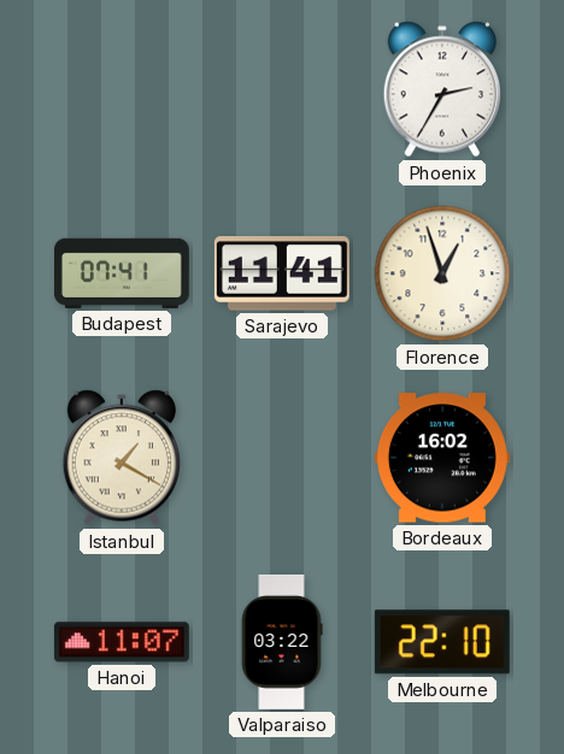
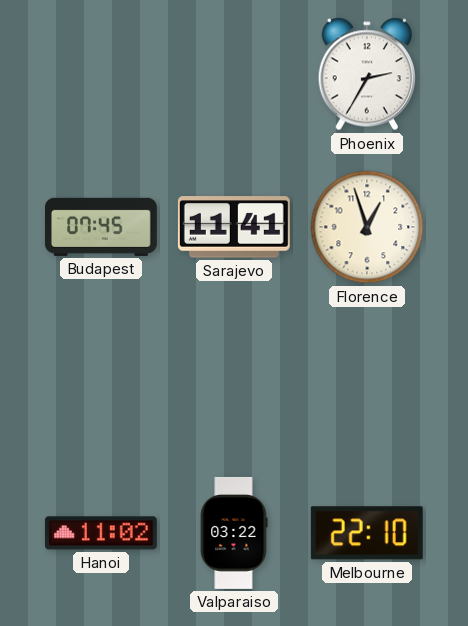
Budapest: 07:41 -> 07:45 (101, 227)
Istanbul: 1:20 -> none (122, 458)
Bordeaux: 16:02 -> none (442, 458)
Hanoi: 11:07 -> 11:02 (101, 533)
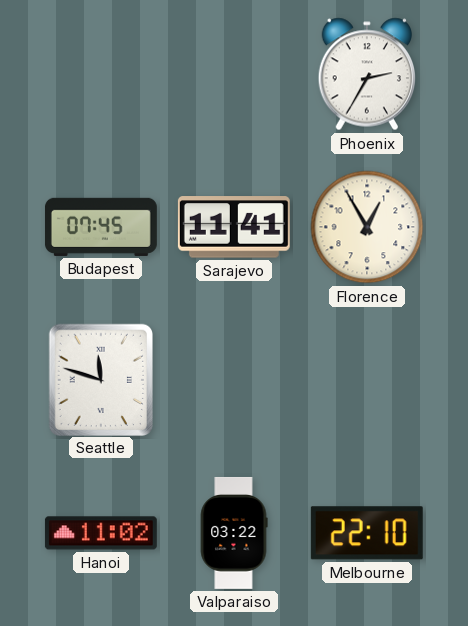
Florence: 12:57 -> 12:55 (367, 227)
Seattle: none -> 11:48 (100, 379)
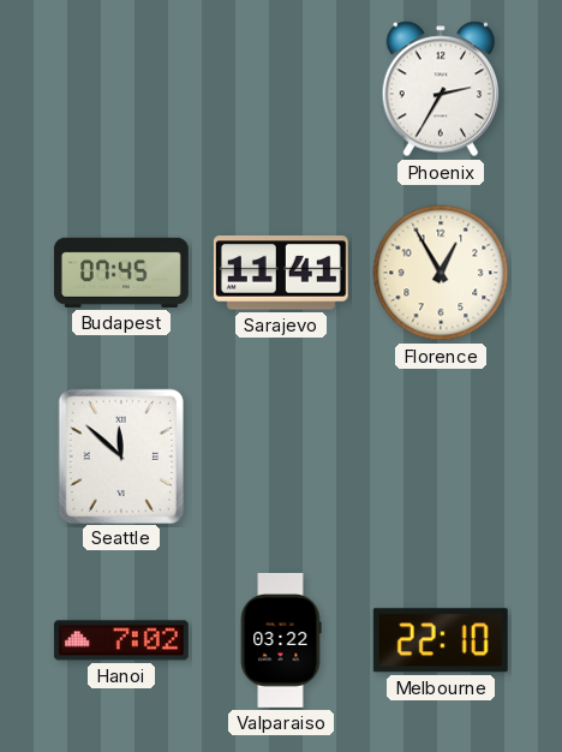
Seattle: 11:48 -> 11:52 (120, 455)
Hanoi: 11:02 -> 7:02 (121, 640)
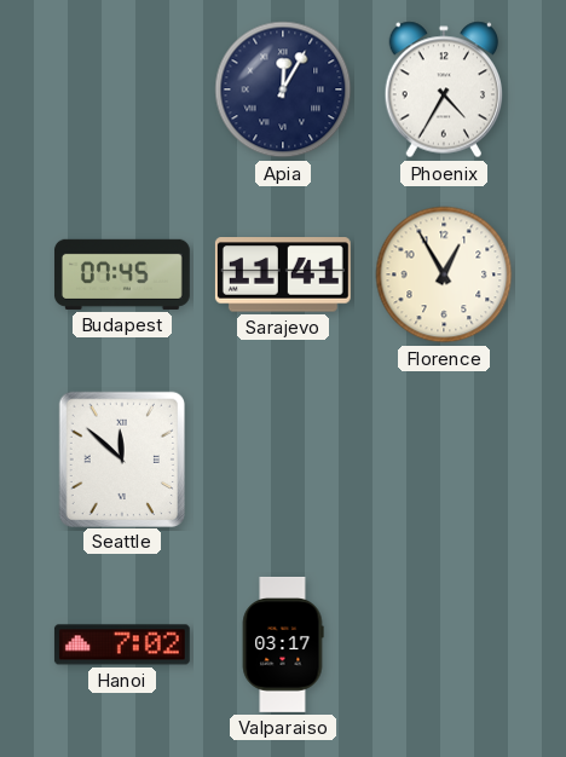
Apia: none -> 12:05 (283, 89)
Phoenix: 2:35 -> 4:35 (444, 89)
Valparaiso: 03:22 -> 03:17 (283, 645)
Melbourne: 22:10 -> none (441, 640)
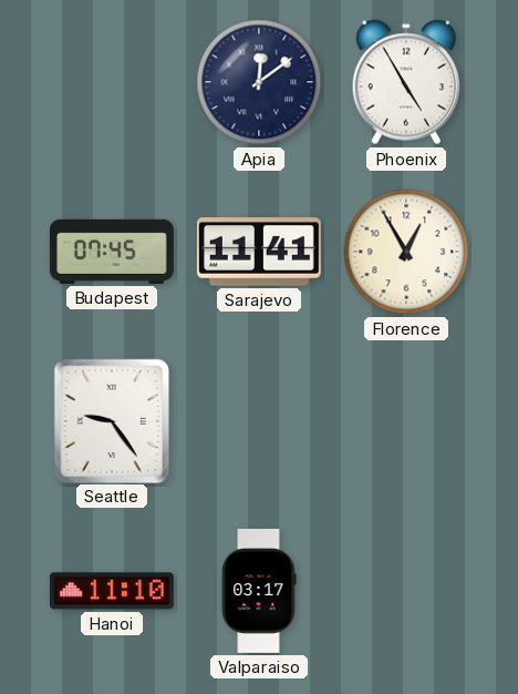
Apia: 12:05 -> 12:09 (259, 82)
Phoenix: 4:35 -> 4:55 (406, 82)
Seattle: 11:52 -> 9:24 (111, 420)
Hanoi: 7:02 -> 11:10 (112, 591)
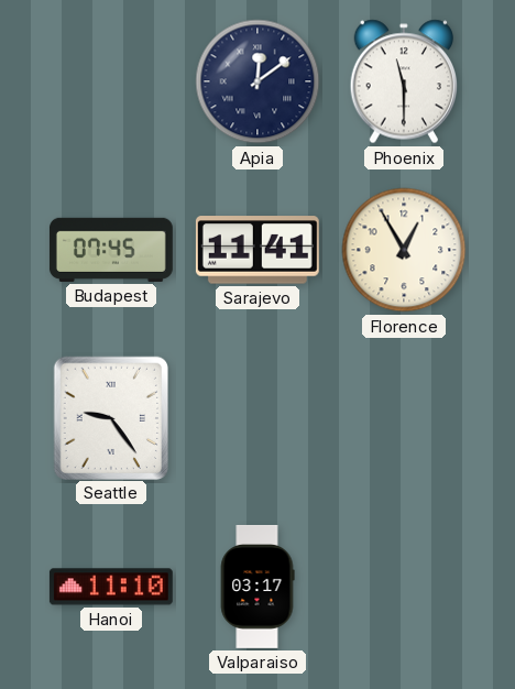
Phoenix: 4:55 -> 11:30 (404, 81)
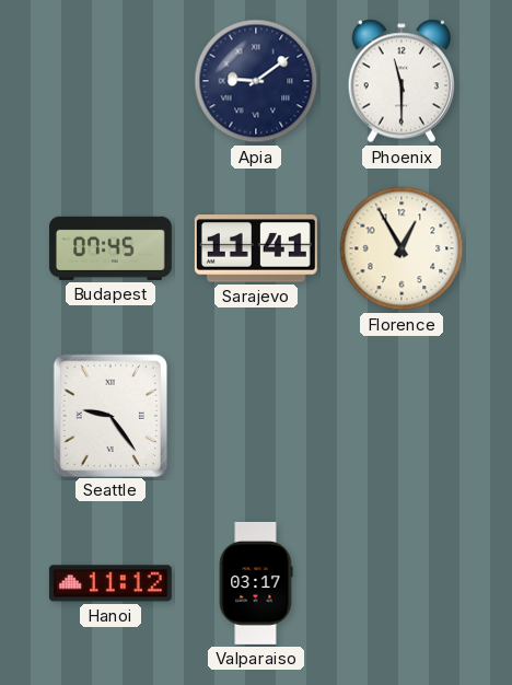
Apia: 12:09 -> 9:09 (256, 81)
Hanoi: 11:10 -> 11:12 (110, 583)
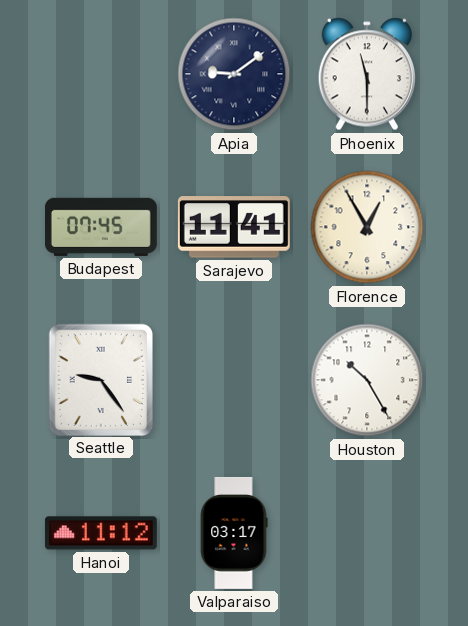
Houston: none -> 10:25 (367, 380)
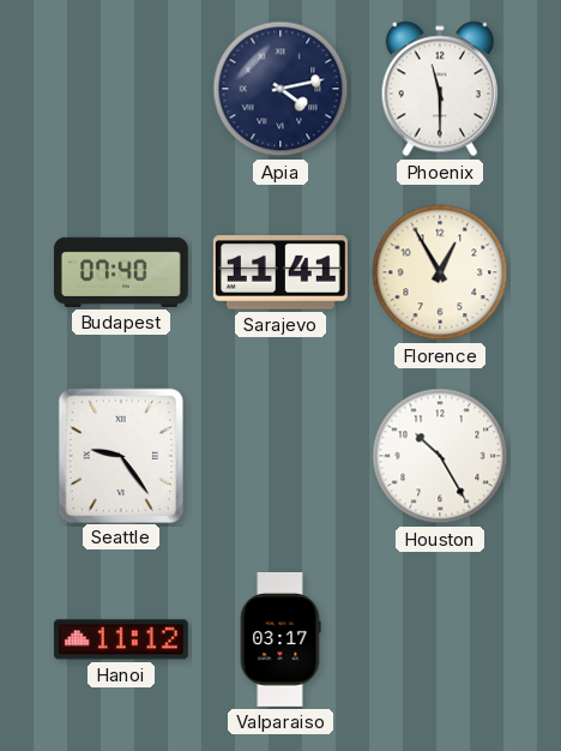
Apia: 9:09 -> 4:13 (280, 89)
Budapest: 07:45 -> 07:40 (121, 272)
